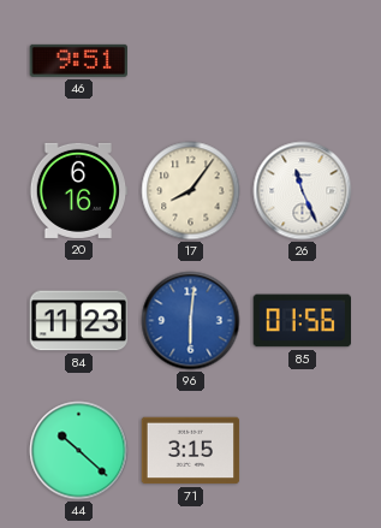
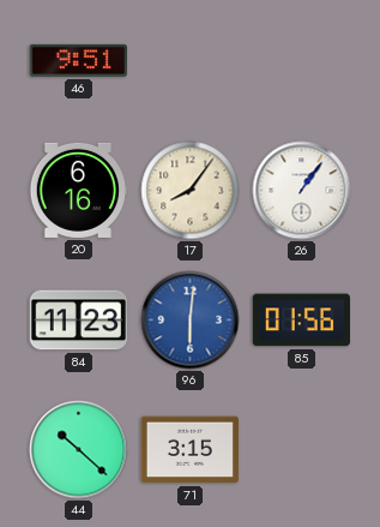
26: 11:26 -> 1:06 (302, 191)
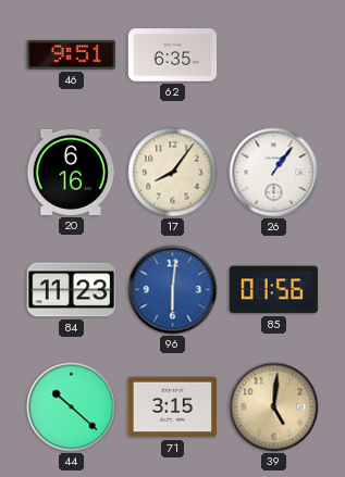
62: none -> 6:35 (173, 55)
39: none -> 5:01 (274, 407)
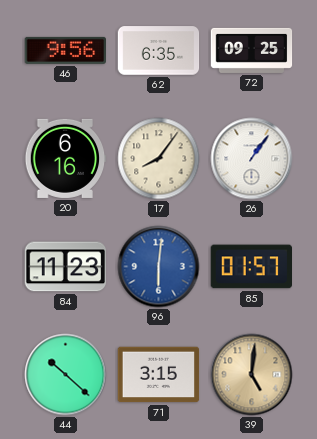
46: 9:51 -> 9:56 (65, 50)
72: none -> 09:25 (252, 50)
85: 01:56 -> 01:57 (252, 267)
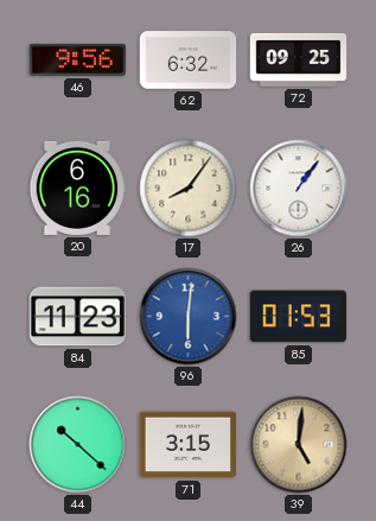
62: 6:35 -> 6:32 (189, 61)
85: 01:57 -> 01:53 (299, 317)
